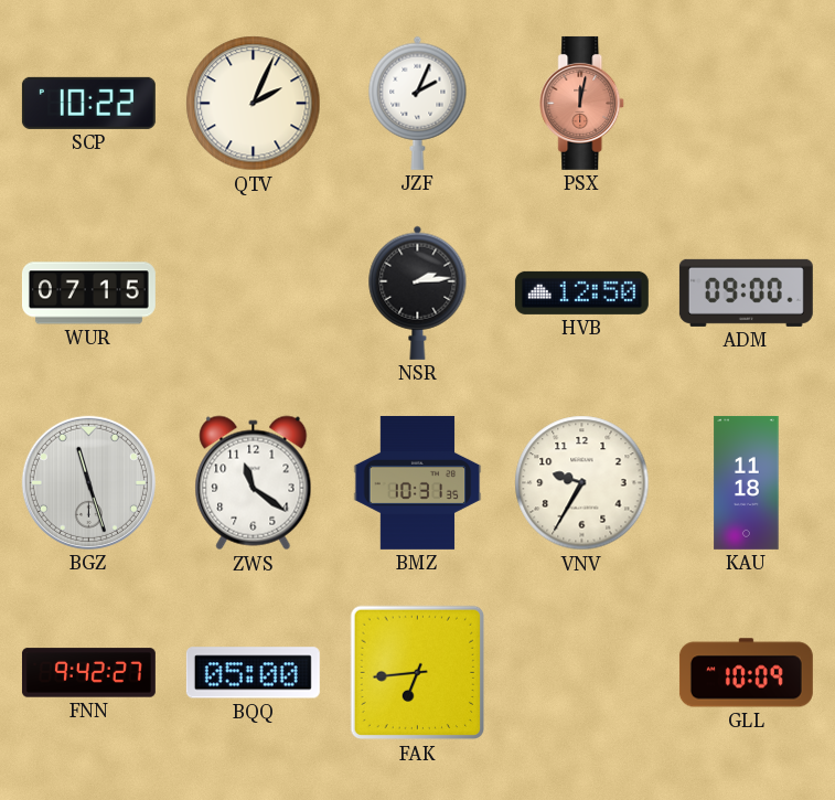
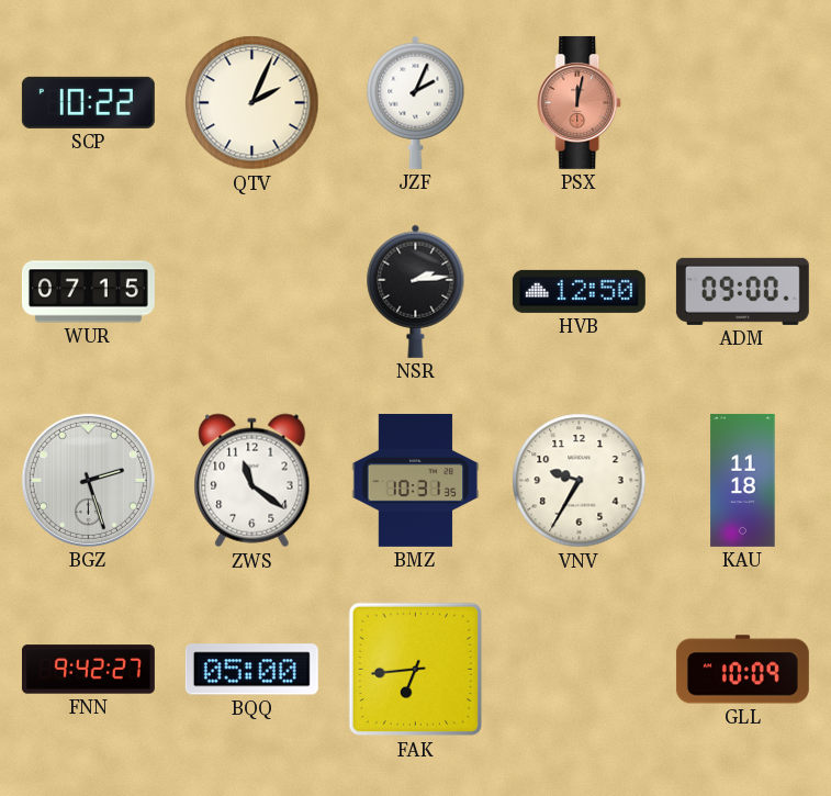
BGZ: 11:27 -> 2:27 (88, 480)
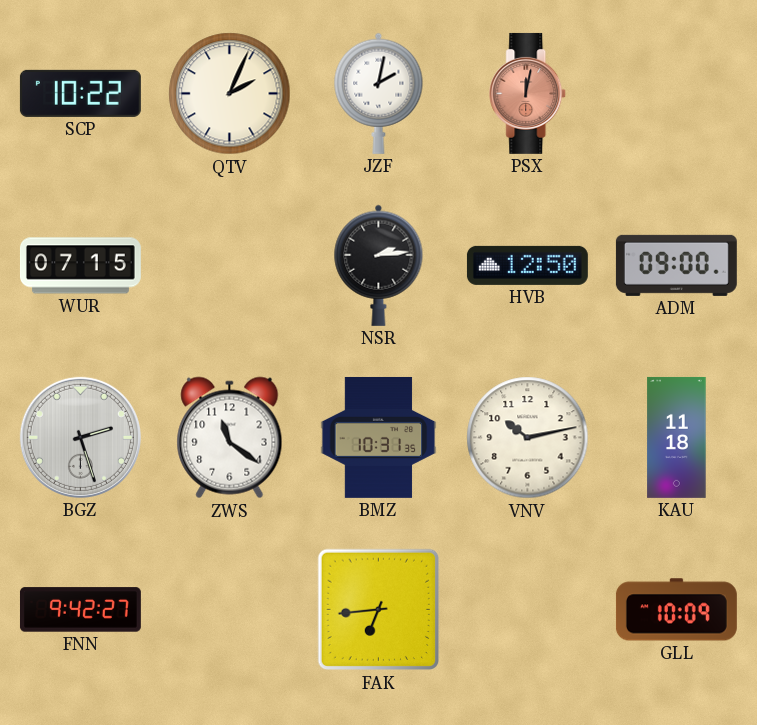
JZF: 2:04 -> 2:02 (379, 93)
VNV: 9:35 -> 10:13 (528, 438)
BQQ: 05:00 -> none (251, 670)
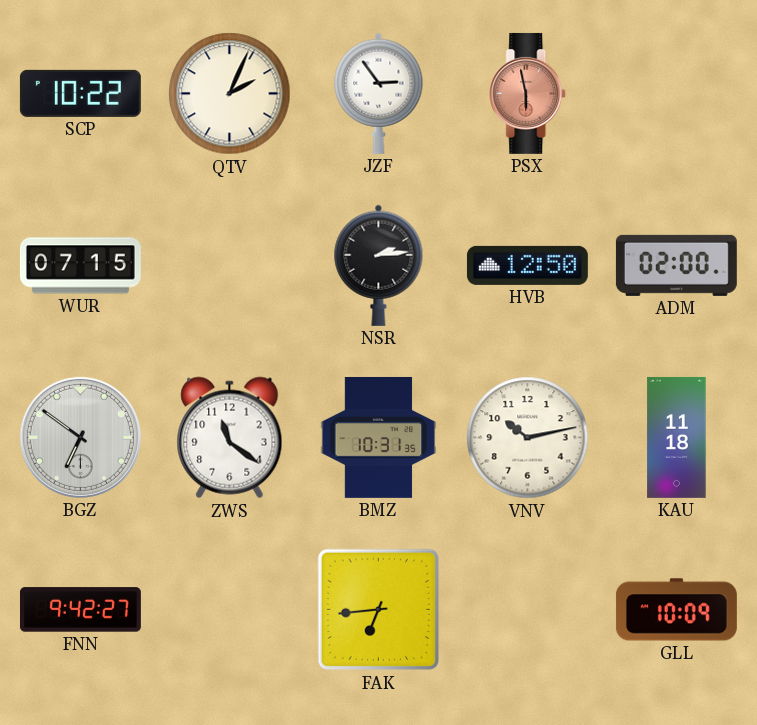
JZF: 2:02 -> 2:54 (379, 93)
PSX: 12:02 -> 5:58 (528, 93)
ADM: 09:00 -> 02:00 (676, 265)
BGZ: 2:27 -> 6:51 (80, 437)
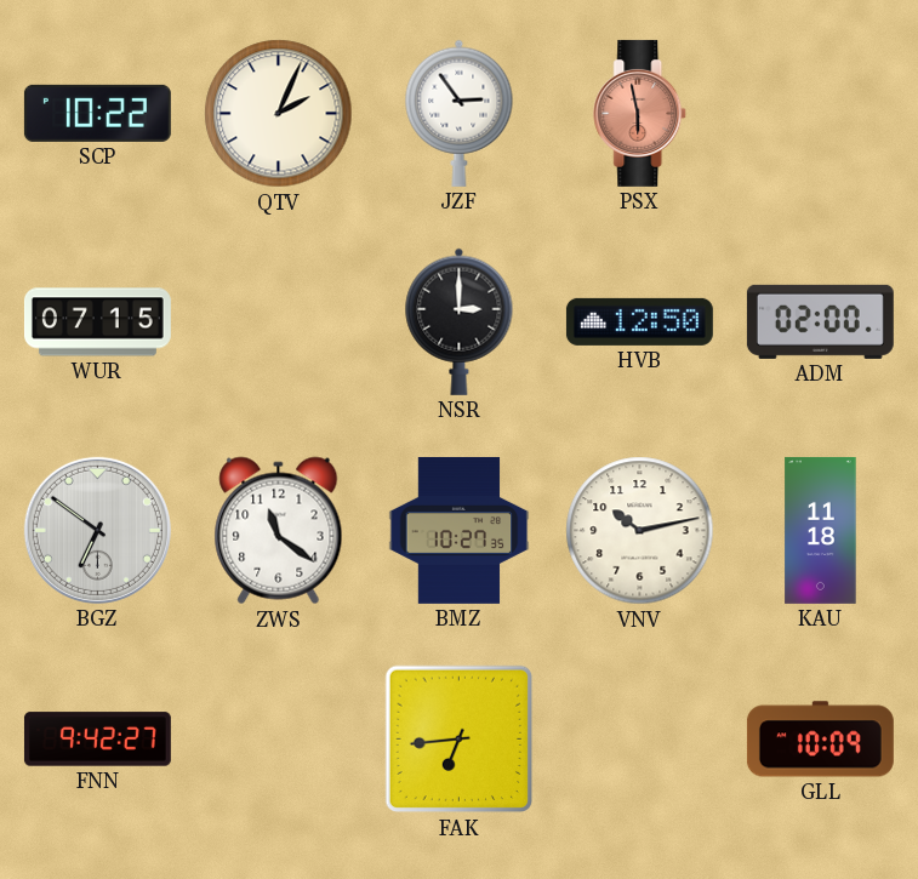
NSR: 2:14 -> 3:00 (460, 321)
BMZ: 10:31 -> 10:27 (460, 530)
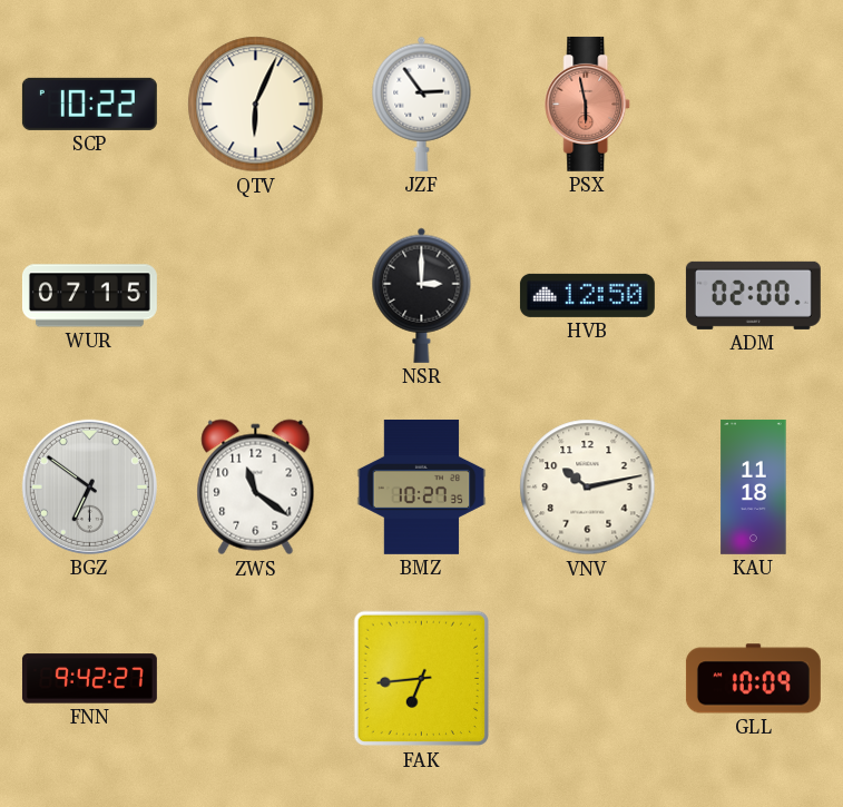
QTV: 2:04 -> 6:04 (256, 105)
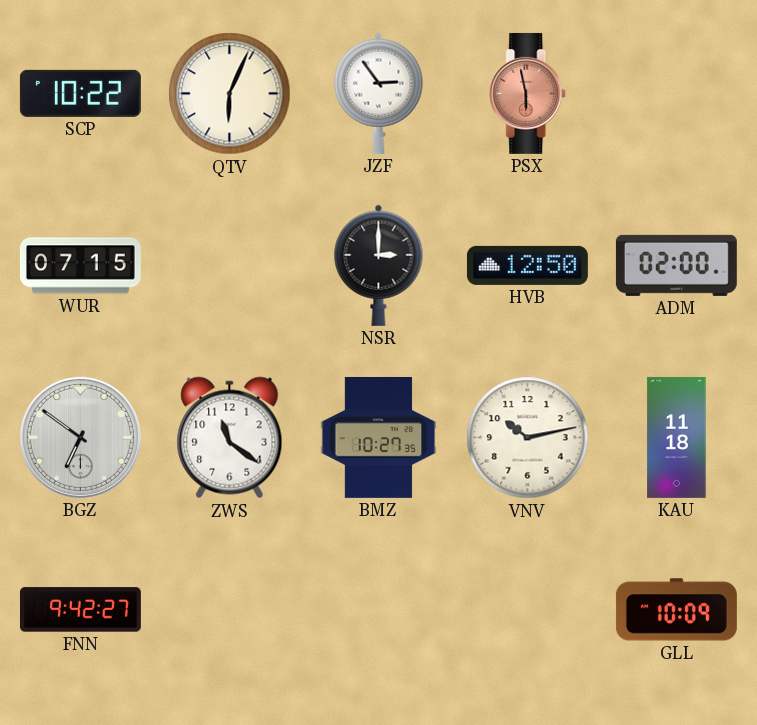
FAK: 6:44 -> none (422, 679)
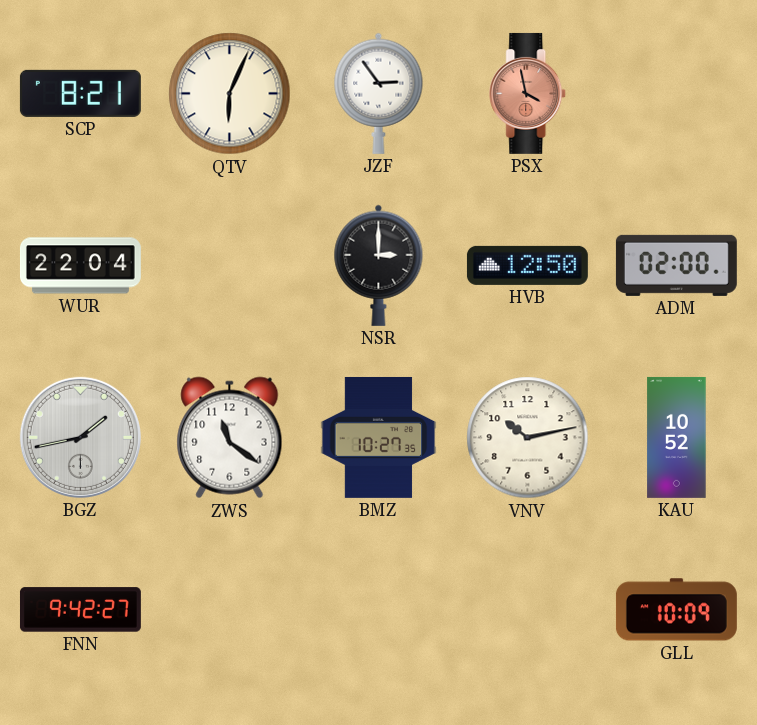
SCP: 10:22 -> 8:21 (80, 93)
PSX: 5:58 -> 3:58 (528, 93)
WUR: 07:15 -> 22:04 (80, 266)
BGZ: 6:51 -> 1:43 (80, 437)
KAU: 11:18 -> 10:52 (677, 437)
